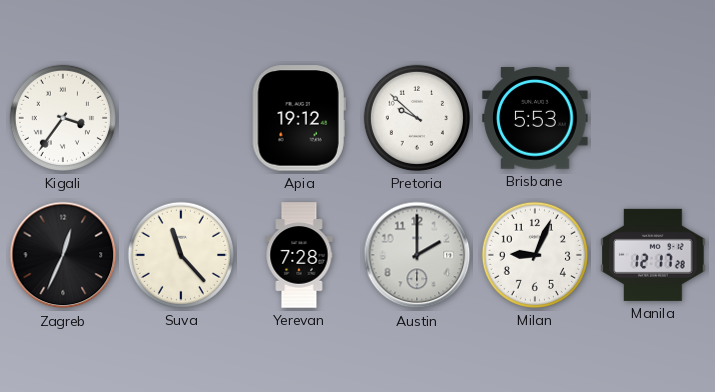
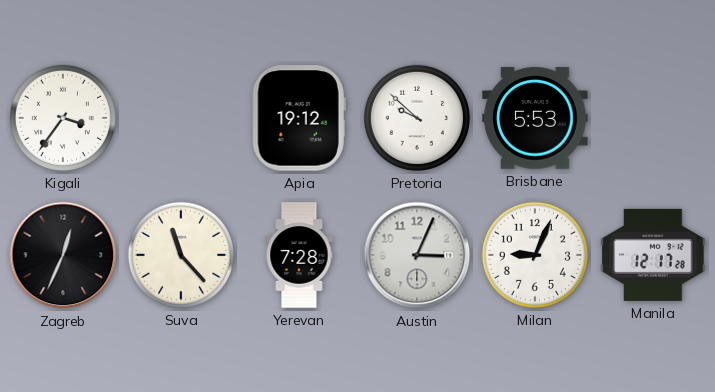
Austin: 2:00 -> 3:04 (417, 255)
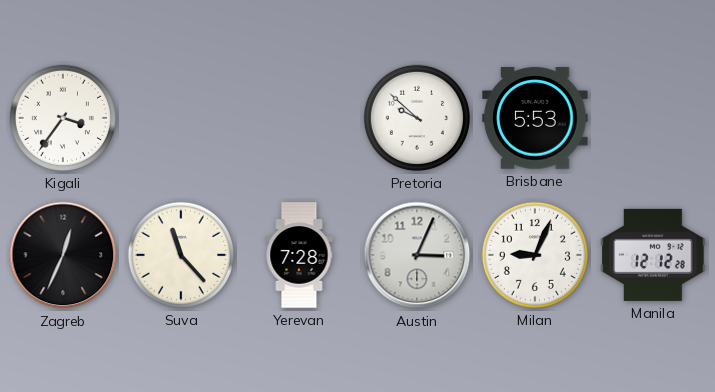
Apia: 19:12 -> none (299, 118)
Manila: 12:17 -> 12:12 (653, 255)
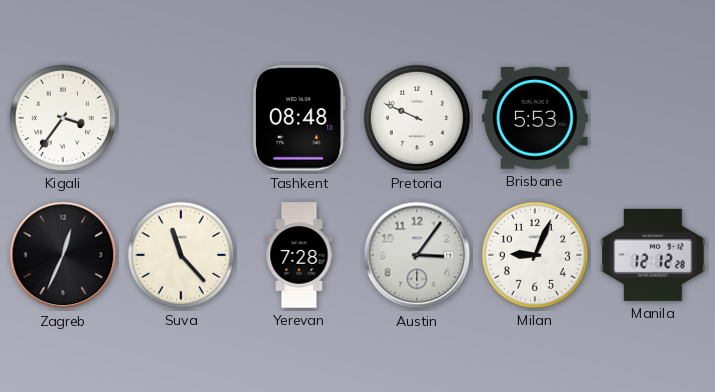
Tashkent: none -> 08:48 (299, 118)
Pretoria: 9:52 -> 9:49 (417, 118)
Austin: 3:04 -> 3:06 (417, 255)
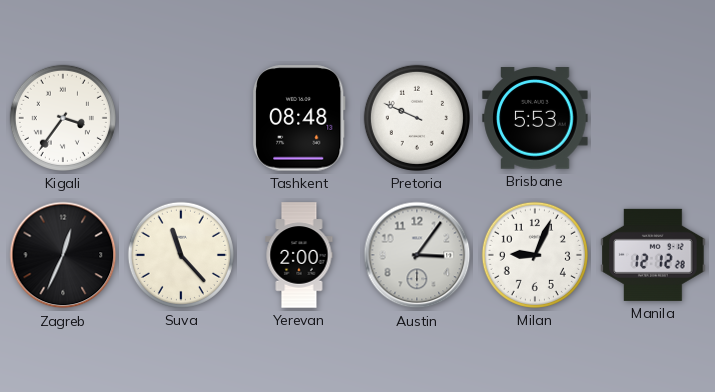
Yerevan: 7:28 -> 2:00 (299, 255)
